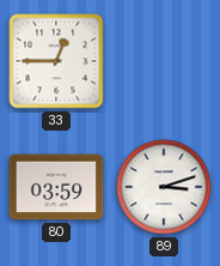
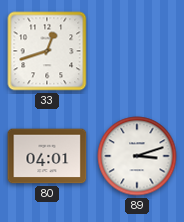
33: 12:45 -> 12:42 (47, 51)
80: 03:59 -> 04:01 (47, 156)
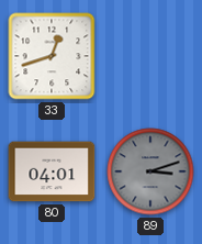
89 dial: white -> grey (150, 171)
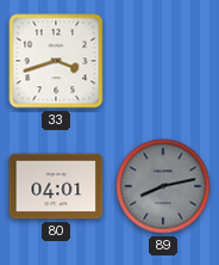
33: 12:42 -> 3:42 (56, 61)
89: 3:12 -> 8:13 (163, 186)
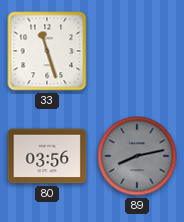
33: 3:42 -> 11:27 (47, 51)
80: 04:01 -> 03:56 (47, 156)
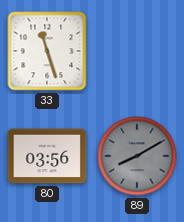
89: 8:13 -> 8:10 (137, 156)
